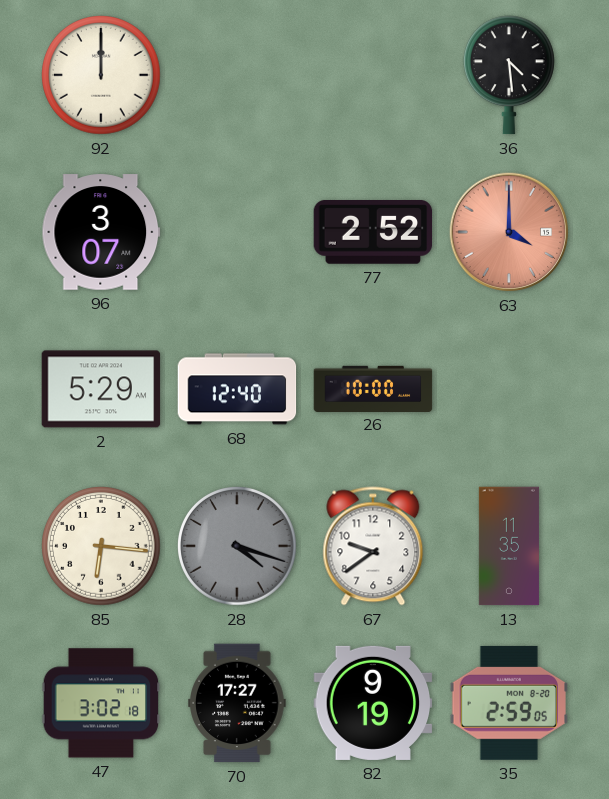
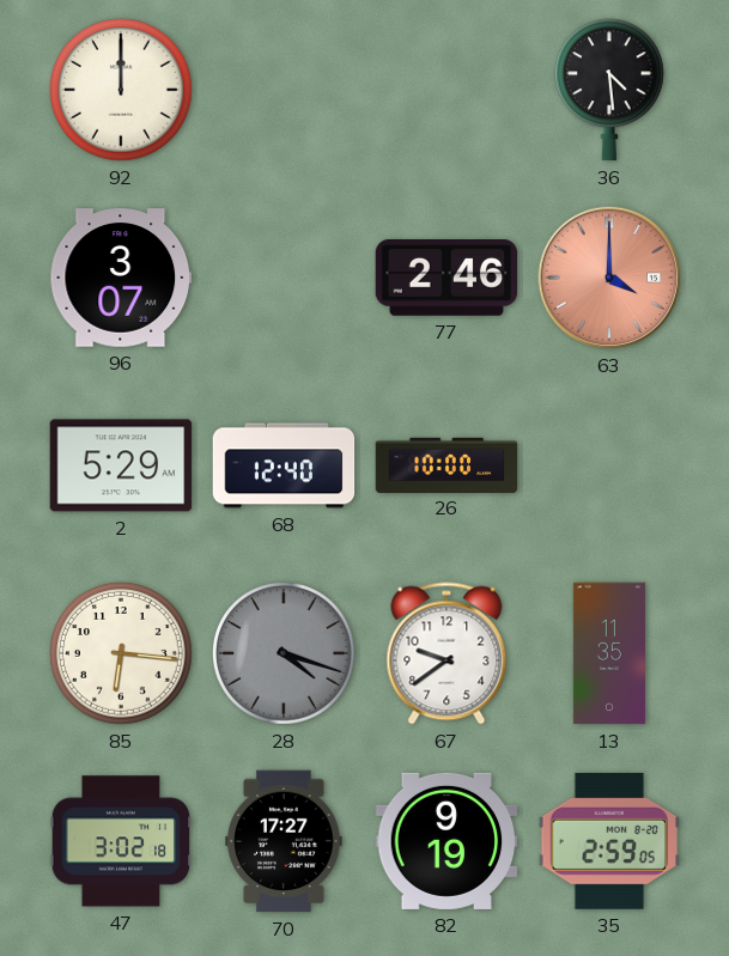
77: 2:52 -> 2:46 (446, 278)
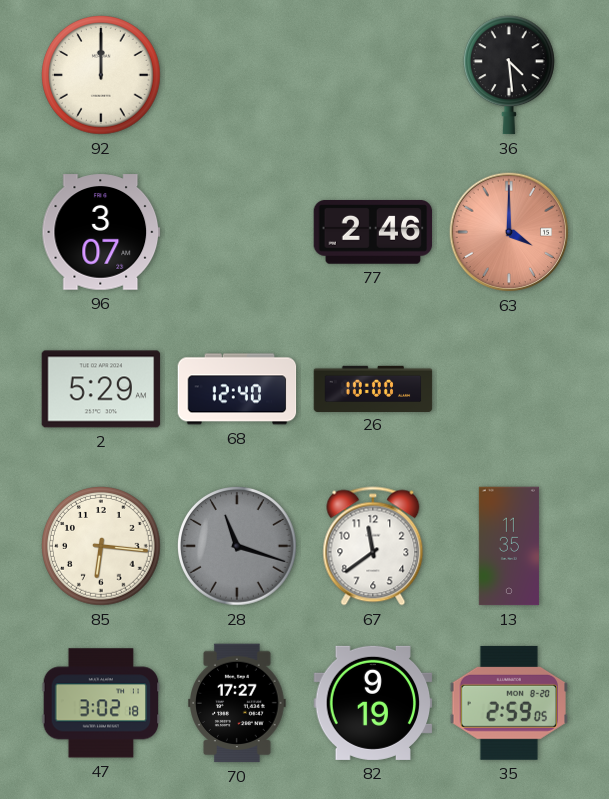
28: 4:18 -> 11:18 (238, 547)
67: 9:39 -> 11:39 (373, 546)
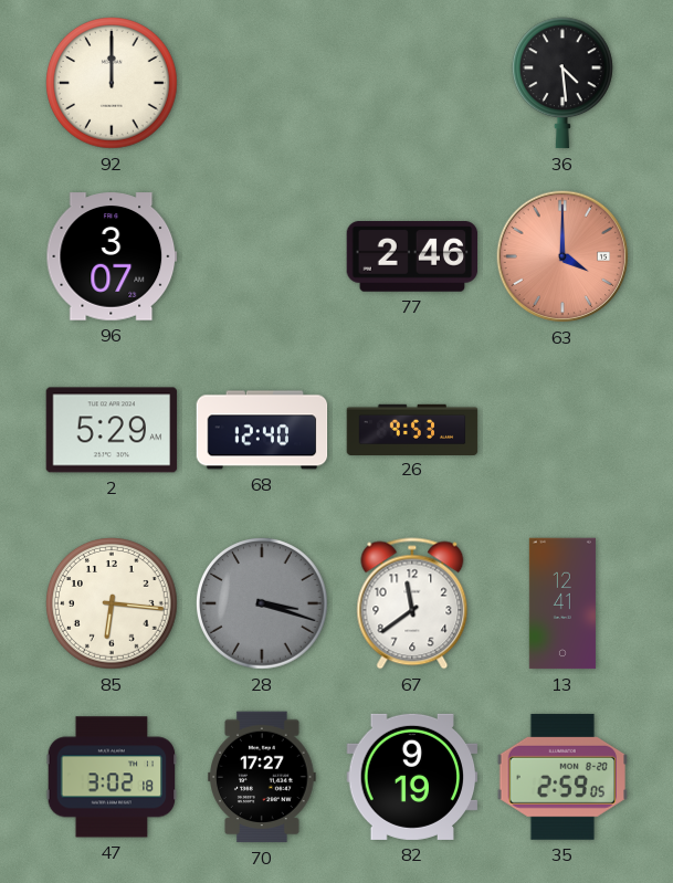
26: 10:00 -> 9:53 (412, 429)
28: 11:18 -> 3:18 (263, 605)
13: 11:35 -> 12:41 (562, 603)
